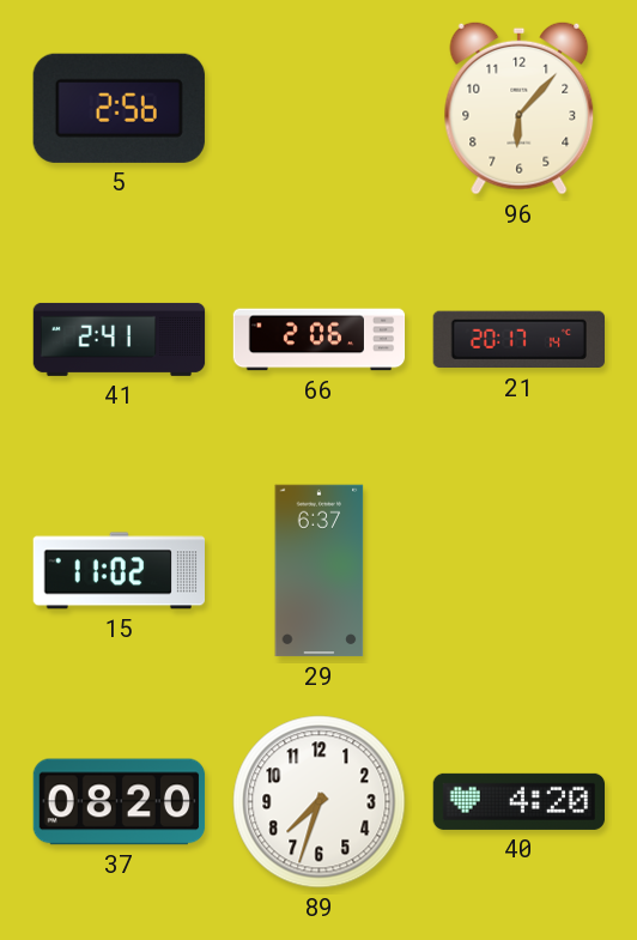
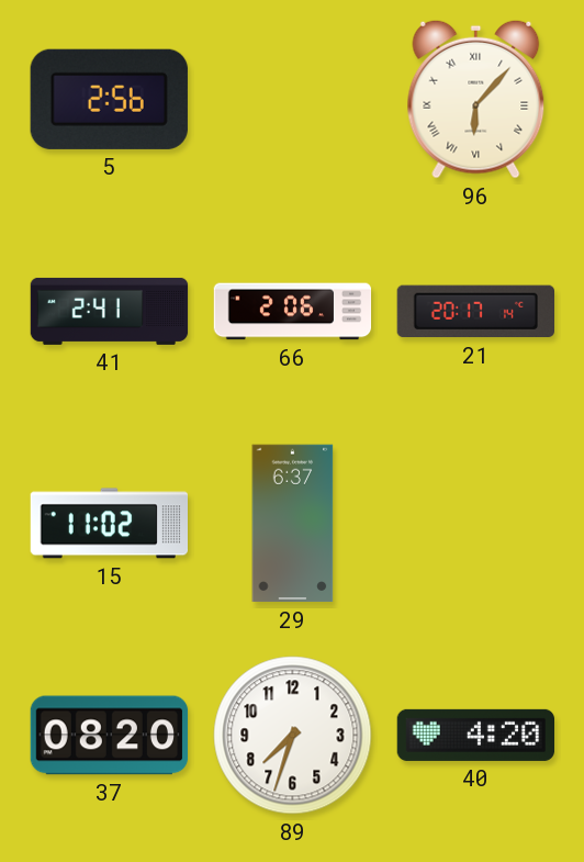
96 numerals: Arabic -> Roman (476, 99)
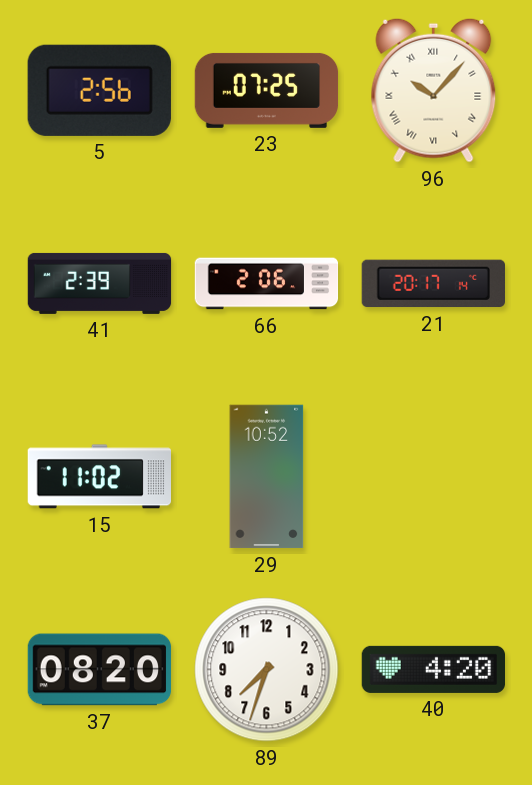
23: none -> 07:25 (267, 90)
96: 6:07 -> 10:07 (434, 90)
41: 2:41 -> 2:39 (100, 283)
29: 6:37 -> 10:52 (267, 477)
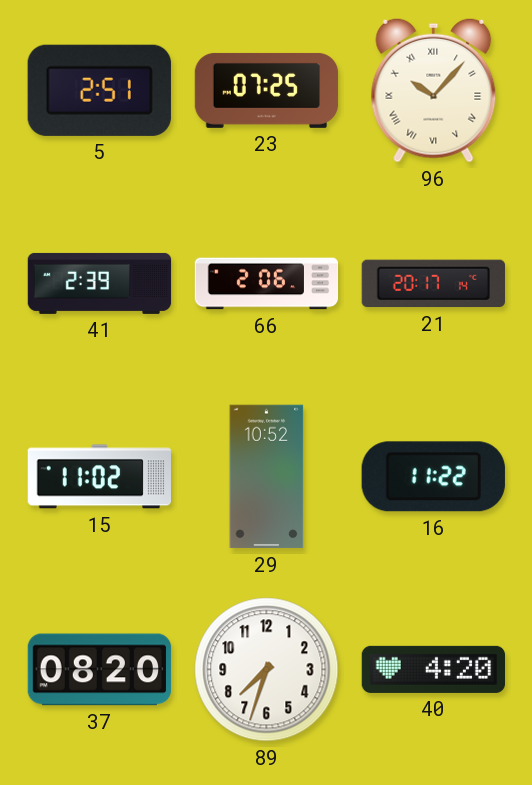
5: 2:56 -> 2:51 (99, 90)
16: none -> 11:22 (433, 477)
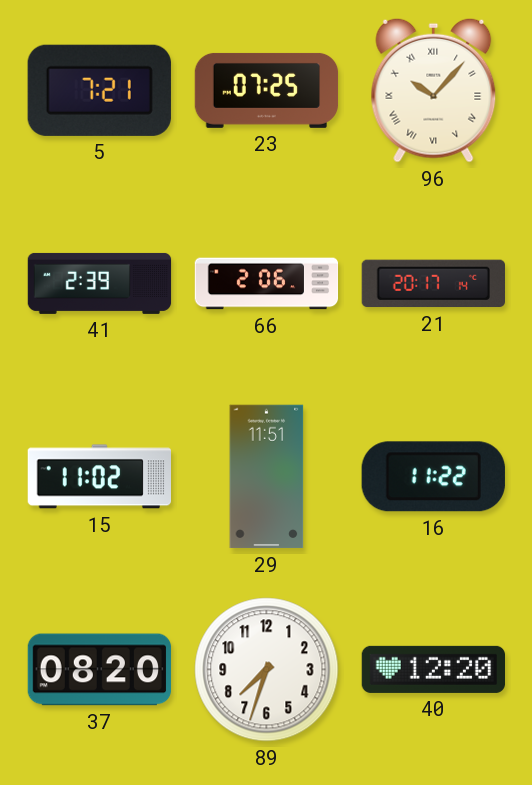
5: 2:51 -> 7:21 (99, 90)
29: 10:52 -> 11:51 (267, 477)
40: 4:20 -> 12:20 (434, 669)
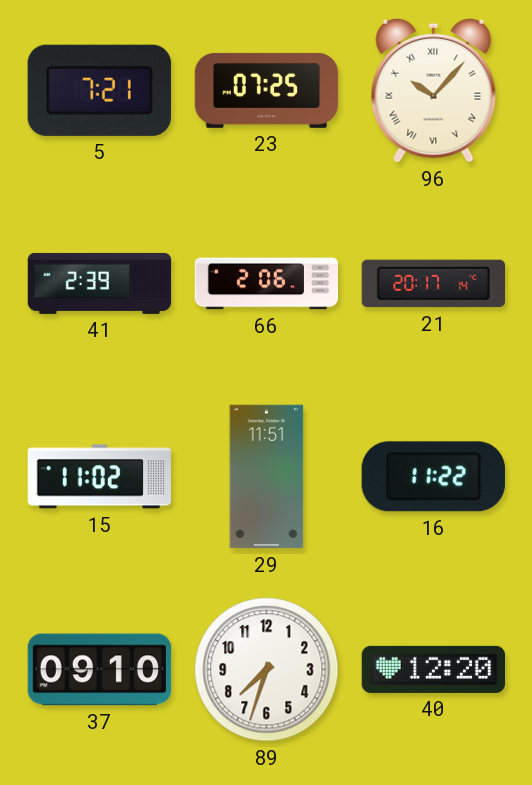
37: 08:20 -> 09:10 (100, 670)
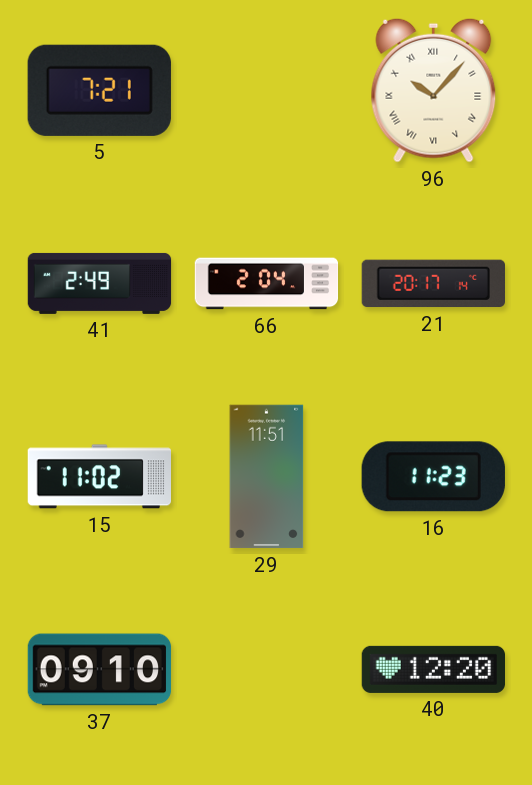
23: 07:25 -> none (267, 90)
41: 2:39 -> 2:49 (100, 283)
66: 2:06 -> 2:04 (267, 284)
16: 11:22 -> 11:23 (433, 477)
89: 7:33 -> none (267, 670)
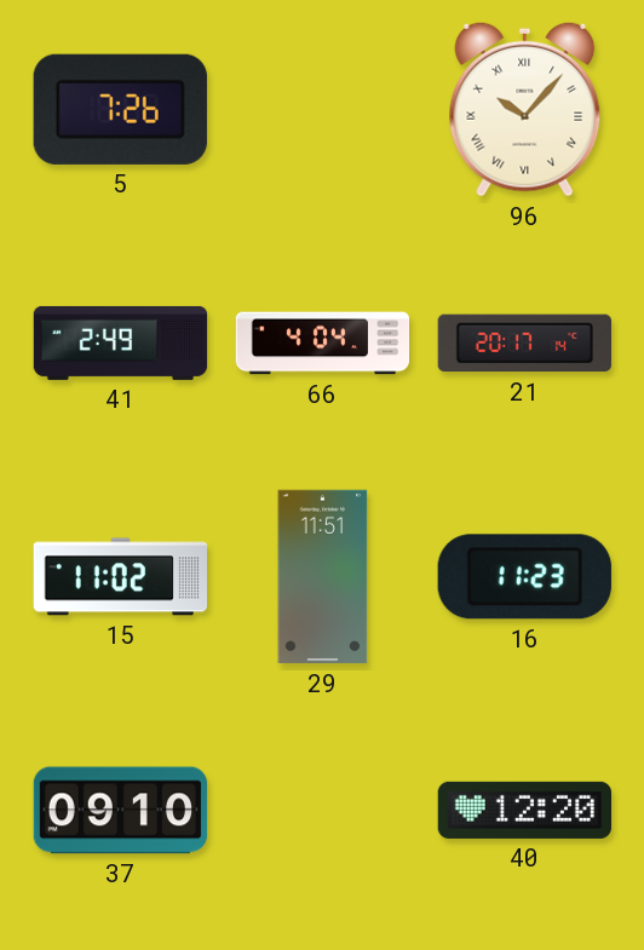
5: 7:21 -> 7:26 (120, 109)
66: 2:04 -> 4:04 (323, 344)
